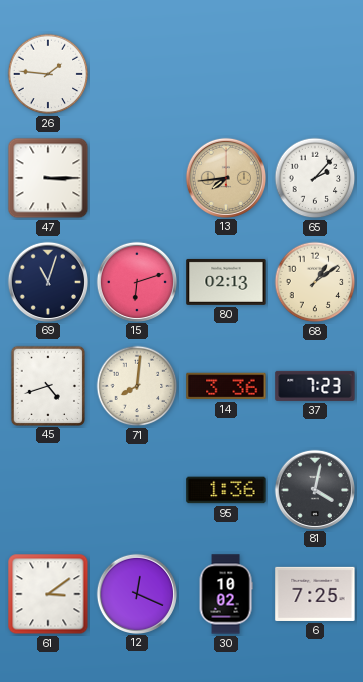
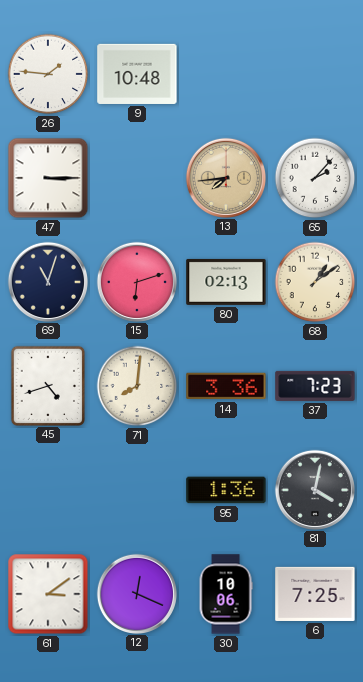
9: none -> 10:48 (137, 74)
30: 10:02 -> 10:06 (226, 594)
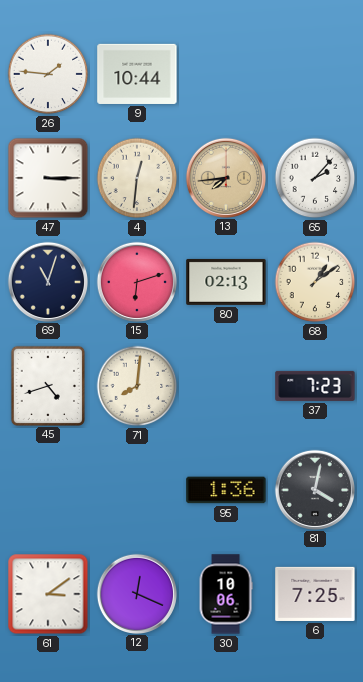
9: 10:48 -> 10:44 (137, 74)
4: none -> 12:31 (137, 178)
14: 3:36 -> none (226, 386)
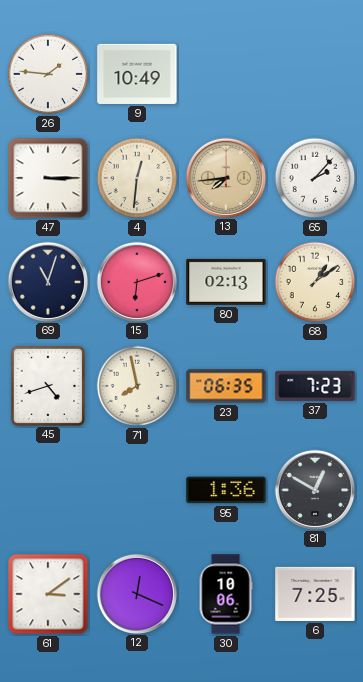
9: 10:44 -> 10:49 (137, 74)
71: 8:01 -> 7:58 (137, 386)
23: none -> 06:35 (226, 386)
81: 4:02 -> 12:50 (314, 489)
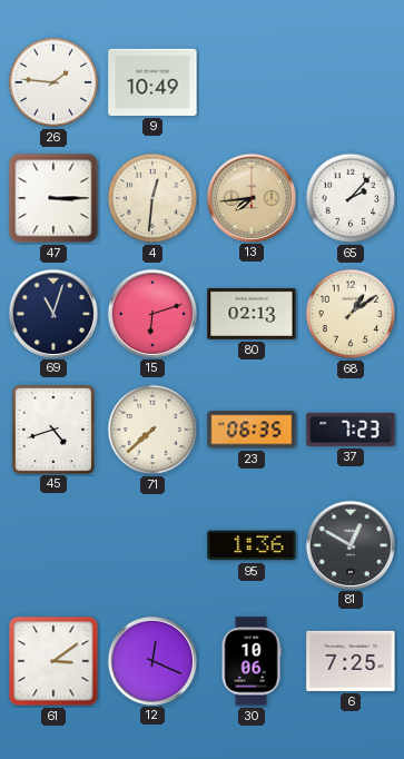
71: 7:58 -> 7:38 (152, 430)
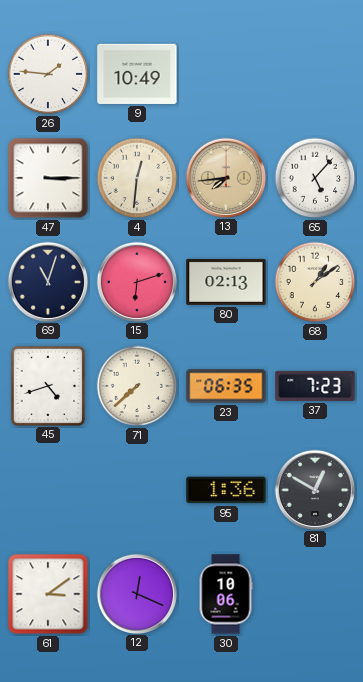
65: 2:07 -> 5:07 (315, 178)
6: 7:25 -> none (351, 661)
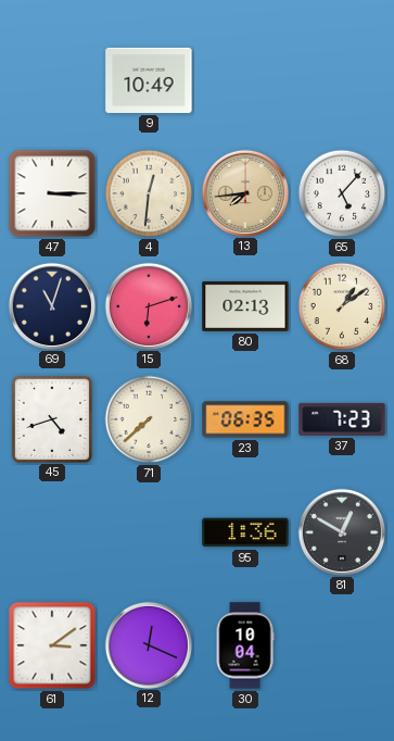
26: 1:46 -> none (48, 74)
30: 10:06 -> 10:04 (245, 645)
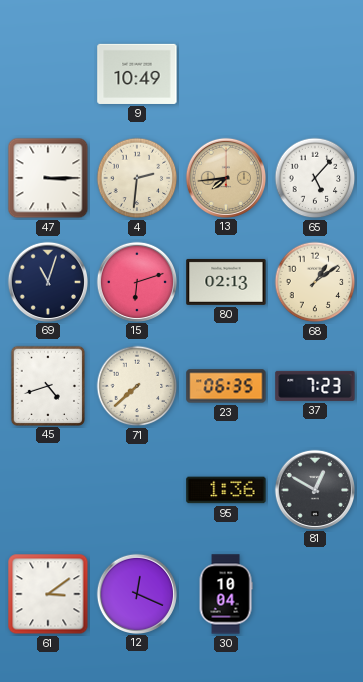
4: 12:31 -> 2:31 (137, 178)
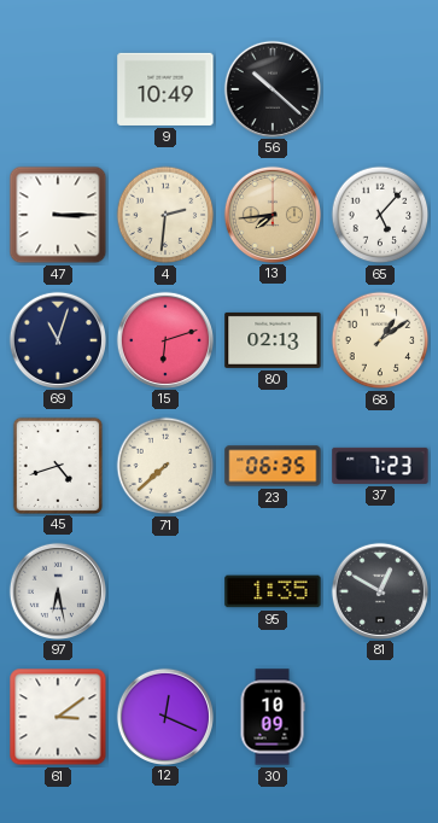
56: none -> 10:22 (271, 88)
97: none -> 6:28 (57, 590)
95: 1:36 -> 1:35 (273, 591)
30: 10:04 -> 10:09 (273, 717)
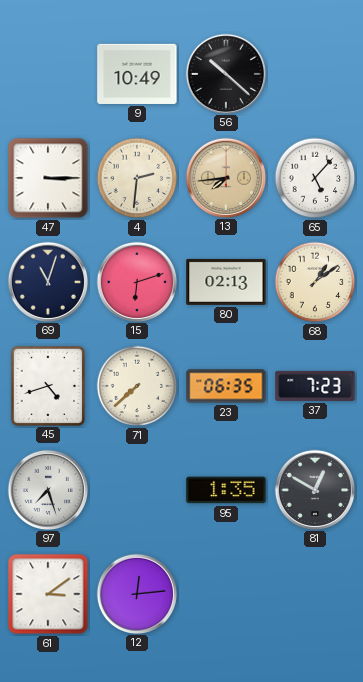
97: 6:28 -> 7:27 (47, 489)
12: 12:19 -> 12:14 (136, 593)
30: 10:09 -> none (273, 717)
